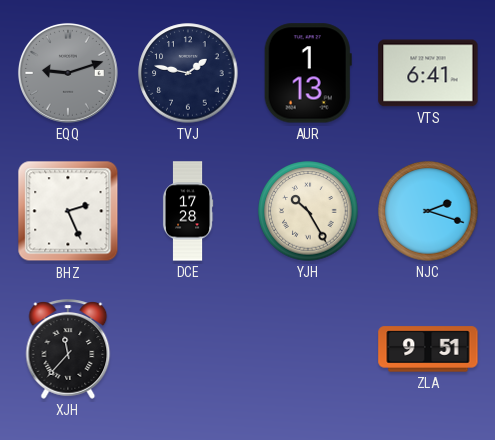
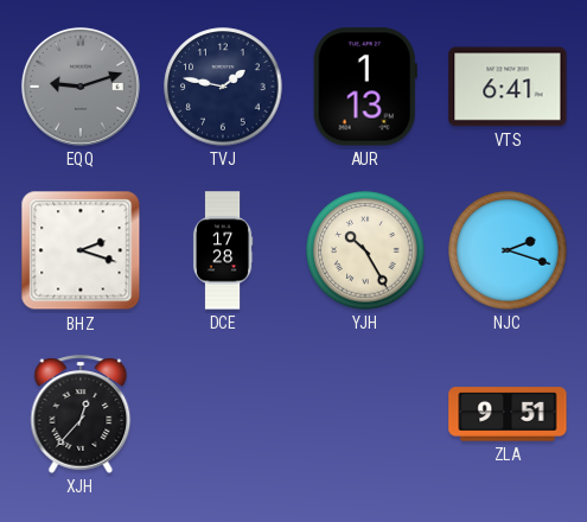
BHZ: 2:26 -> 2:18 (81, 250)
XJH: 11:37 -> 12:37 (81, 414)
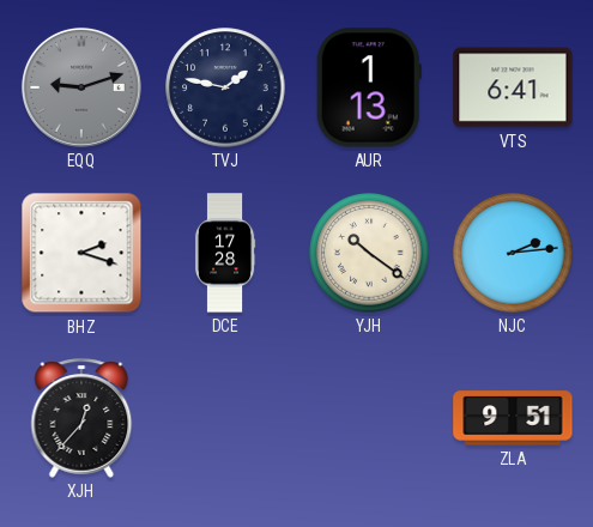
YJH: 10:25 -> 10:21 (369, 253)
NJC: 2:18 -> 2:14 (513, 253)
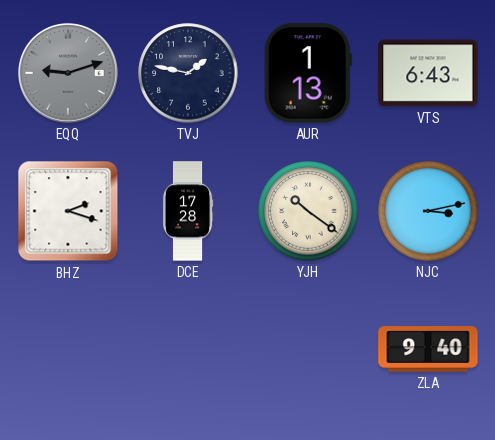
VTS: 6:41 -> 6:43 (428, 73)
NJC: 2:14 -> 3:13 (428, 211)
XJH: 12:37 -> none (81, 418)
ZLA: 9:51 -> 9:40 (428, 349)
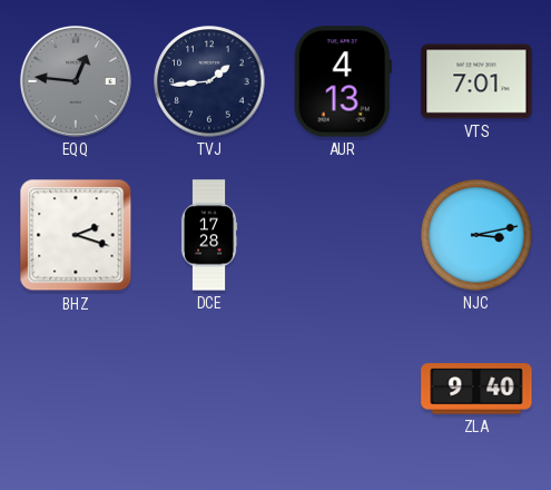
EQQ: 9:12 -> 12:46 (76, 81)
TVJ: 1:47 -> 1:44 (209, 81)
AUR: 1:13 -> 4:13 (343, 81)
VTS: 6:43 -> 7:01 (476, 81)
YJH: 10:21 -> none (308, 211)
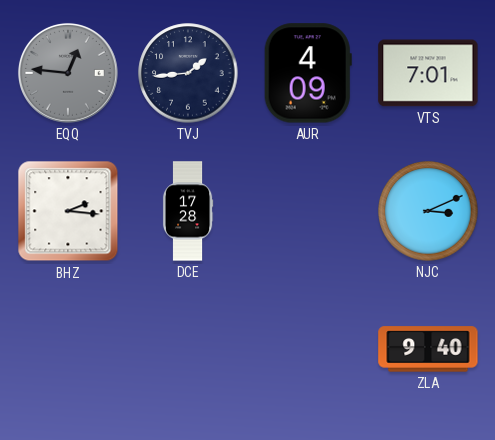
AUR: 4:13 -> 4:09 (308, 73)
BHZ: 2:18 -> 2:16 (68, 211)
NJC: 3:13 -> 3:11 (428, 211)
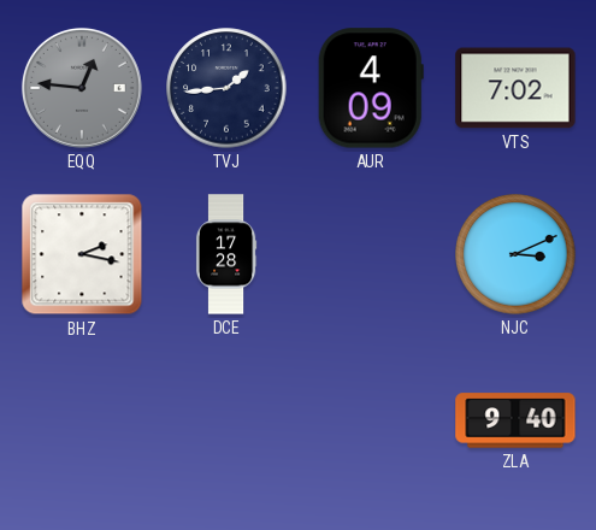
VTS: 7:01 -> 7:02 (515, 88)
BHZ: 2:16 -> 2:17 (82, 254)
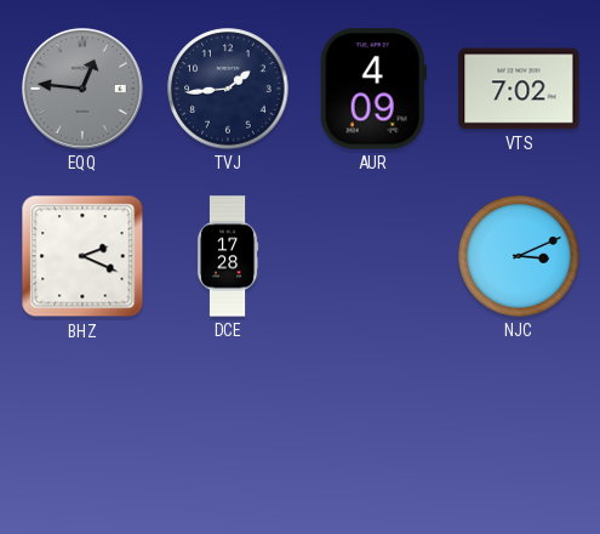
BHZ: 2:17 -> 2:19 (82, 256)
ZLA: 9:40 -> none (515, 420)
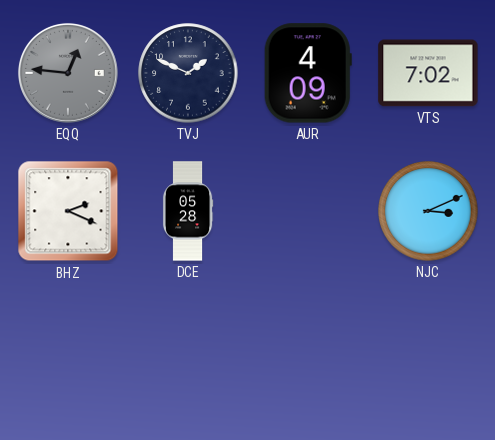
TVJ: 1:44 -> 1:49 (188, 73)
DCE: 17:28 -> 05:28 (188, 211)
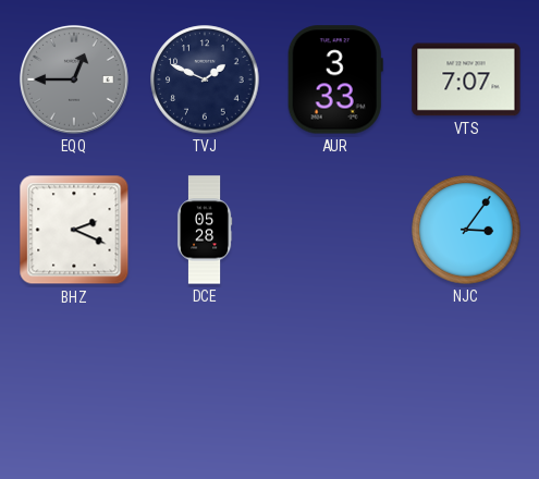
EQQ: 12:46 -> 12:45 (74, 79)
AUR: 4:09 -> 3:33 (335, 79)
VTS: 7:02 -> 7:07 (466, 79)
NJC: 3:11 -> 3:06 (466, 230)
